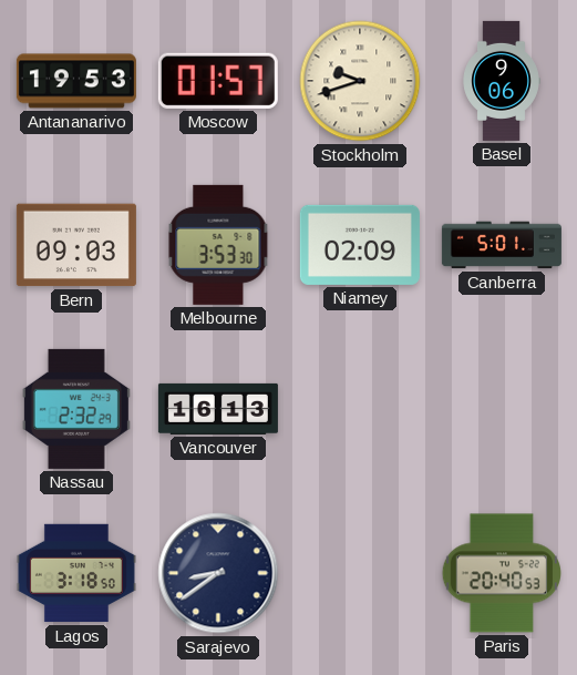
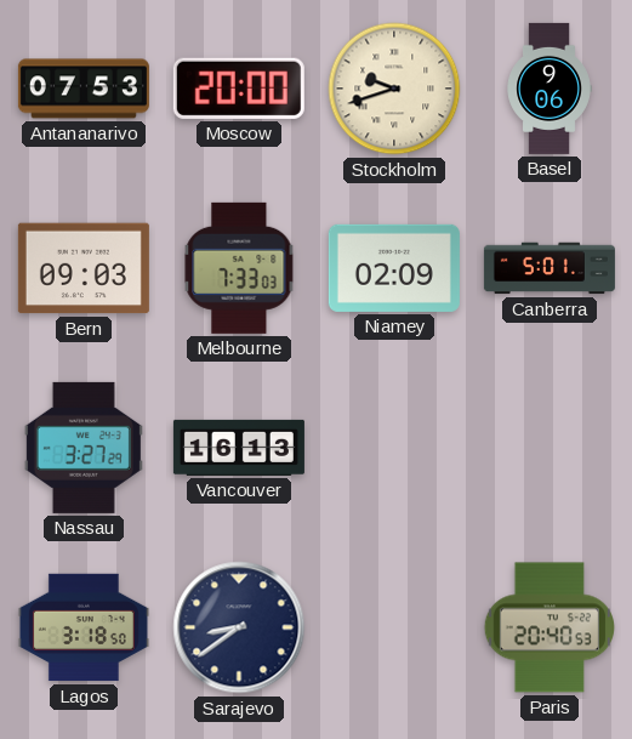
Antananarivo: 19:53 -> 07:53 (84, 89)
Moscow: 01:57 -> 20:00 (239, 89)
Melbourne: 3:53 -> 7:33 (239, 268)
Nassau: 2:32 -> 3:27 (84, 448)
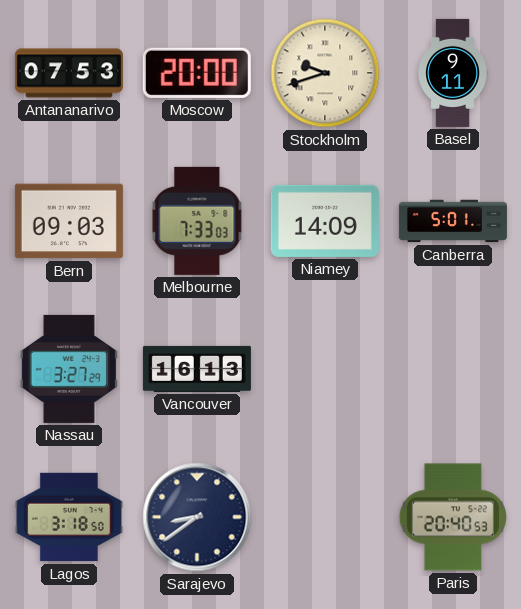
Basel: 9:06 -> 9:11 (453, 73)
Niamey: 02:09 -> 14:09 (325, 221)
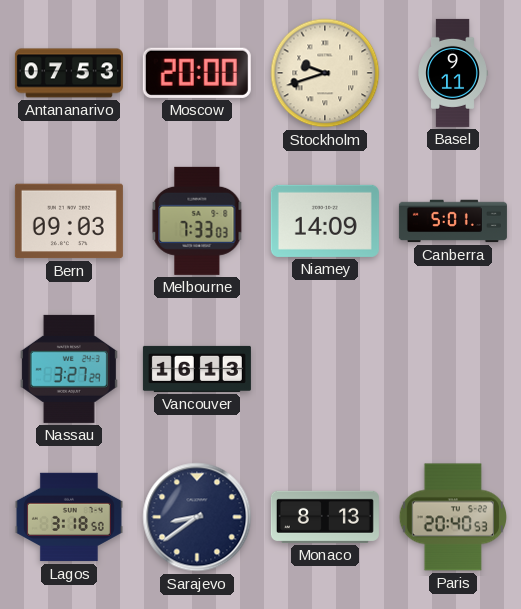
Monaco: none -> 8:13 (325, 517)
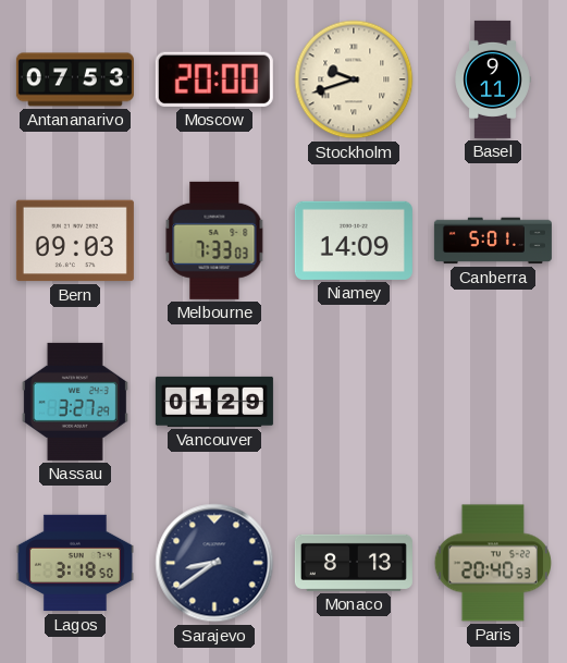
Vancouver: 16:13 -> 01:29 (214, 402)
